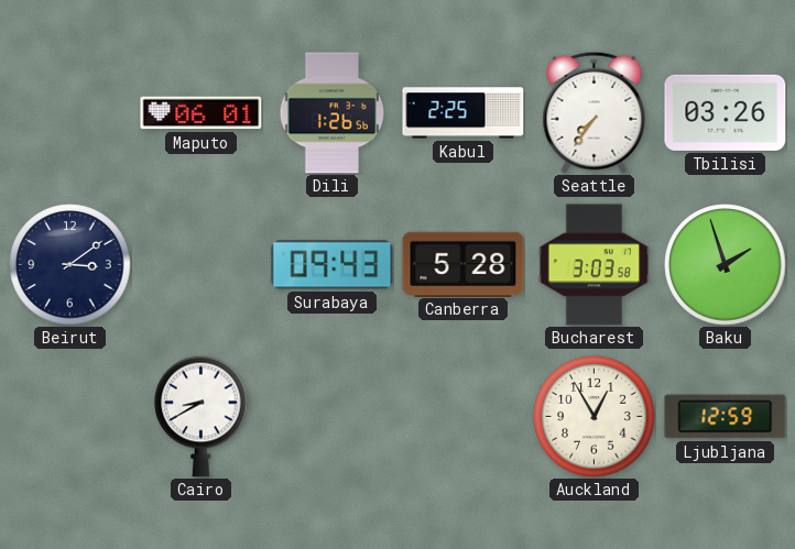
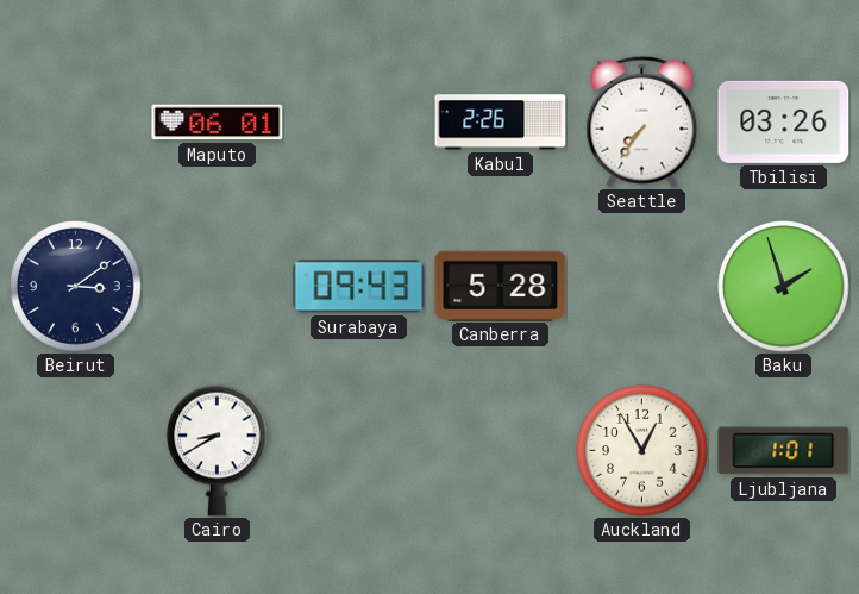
Dili: 1:26 -> none (333, 113)
Kabul: 2:25 -> 2:26 (501, 123)
Bucharest: 3:03 -> none (595, 265)
Ljubljana: 12:59 -> 1:01 (784, 451)
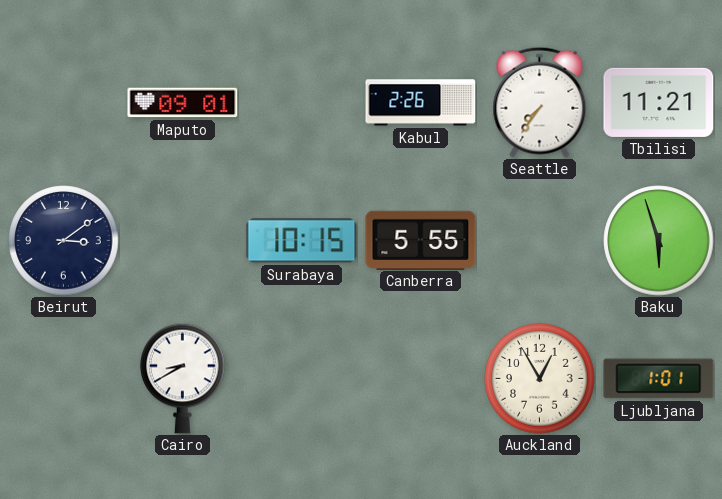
Maputo: 06:01 -> 09:01 (183, 103)
Tbilisi: 03:26 -> 11:21 (659, 102)
Surabaya: 09:43 -> 10:15 (302, 241)
Canberra: 5:28 -> 5:55 (421, 240)
Baku: 1:57 -> 5:57 (659, 241)
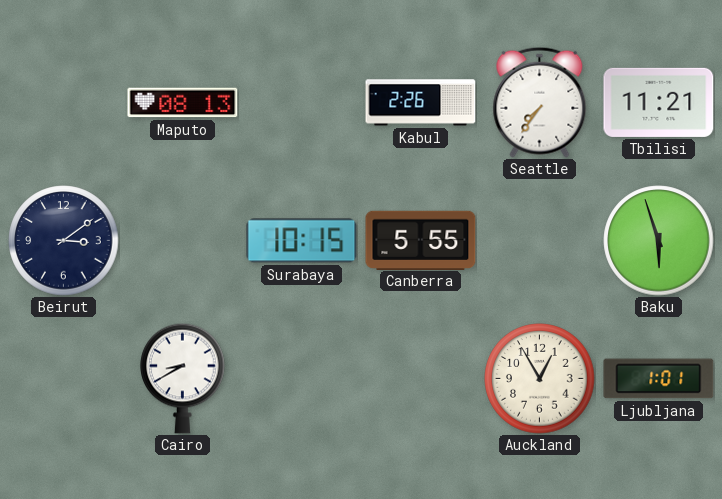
Maputo: 09:01 -> 08:13 (183, 103)
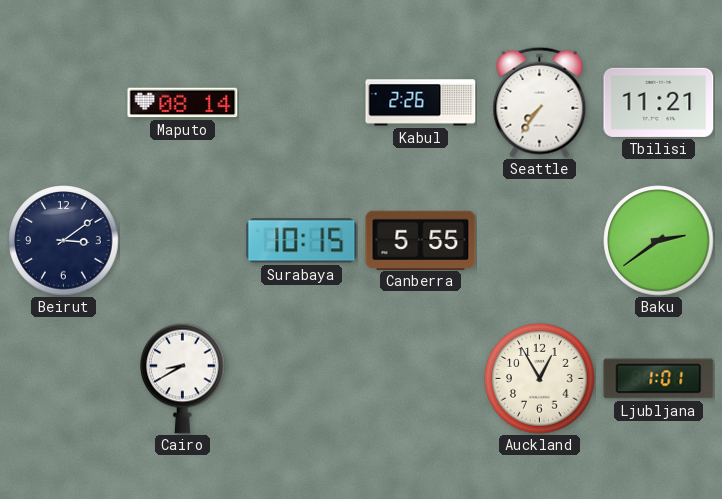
Maputo: 08:13 -> 08:14 (183, 103)
Baku: 5:57 -> 2:39 (659, 241)
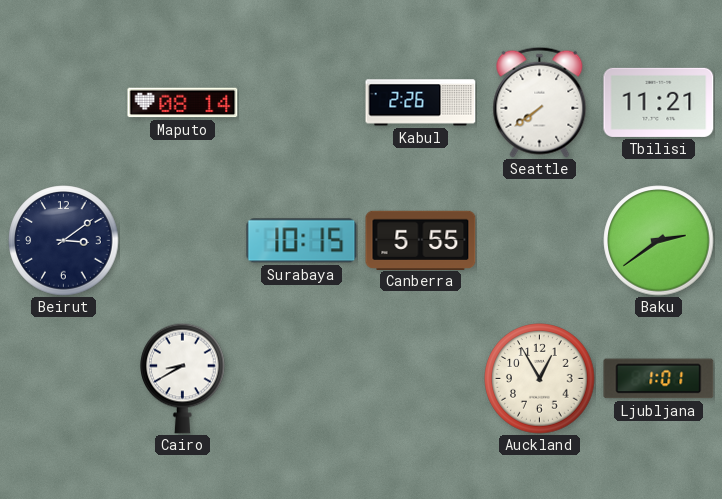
Seattle: 7:36 -> 7:39 (540, 102)
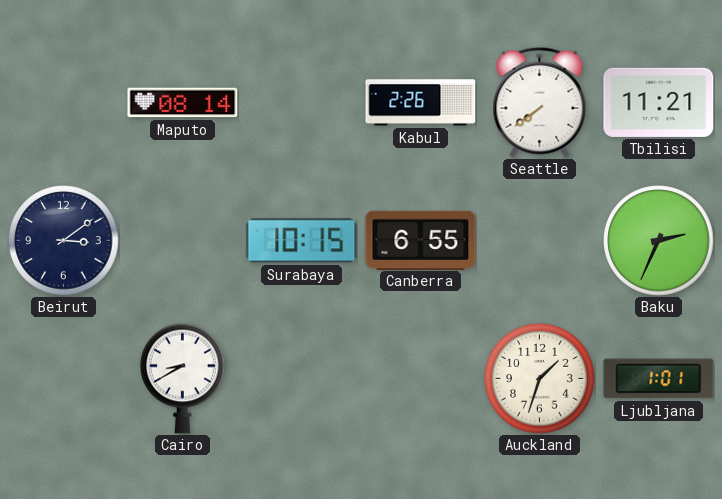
Canberra: 5:55 -> 6:55 (421, 240)
Baku: 2:39 -> 2:34 (659, 241)
Auckland: 12:55 -> 1:33 (540, 379)
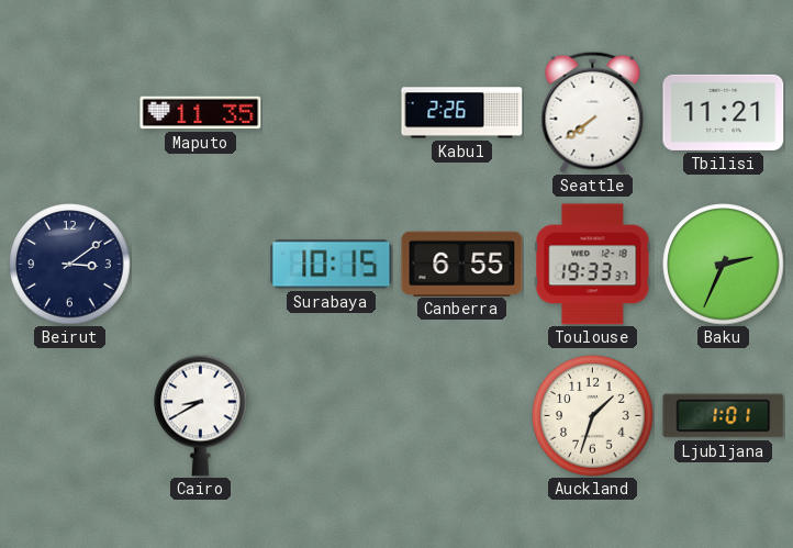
Maputo: 08:14 -> 11:35 (201, 113)
Toulouse: none -> 19:33 (593, 265)
